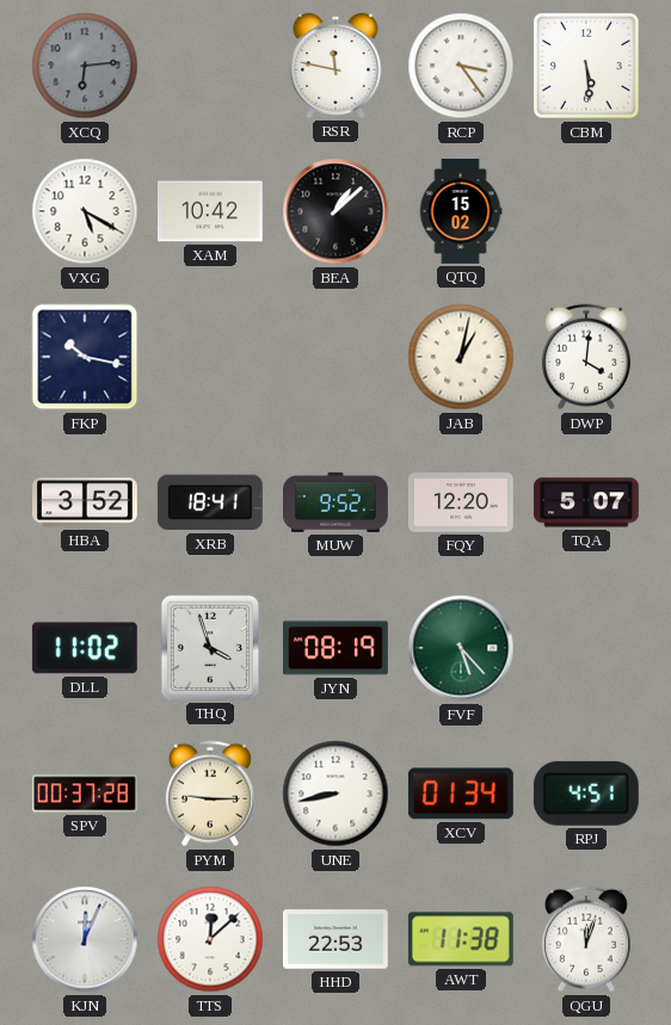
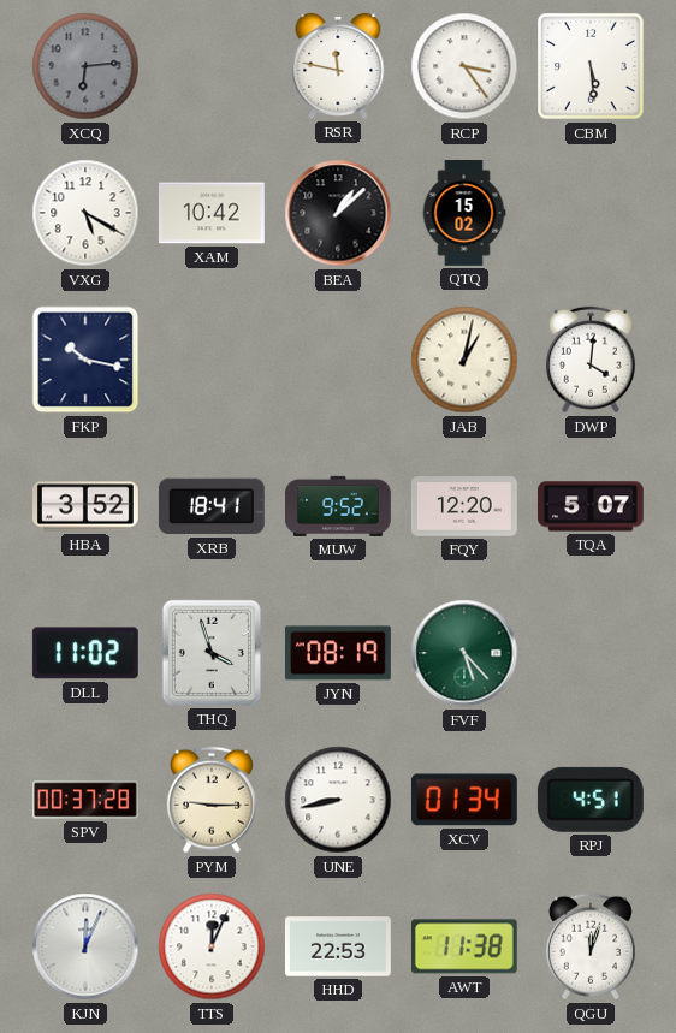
TTS: 12:08 -> 12:04 (212, 946)
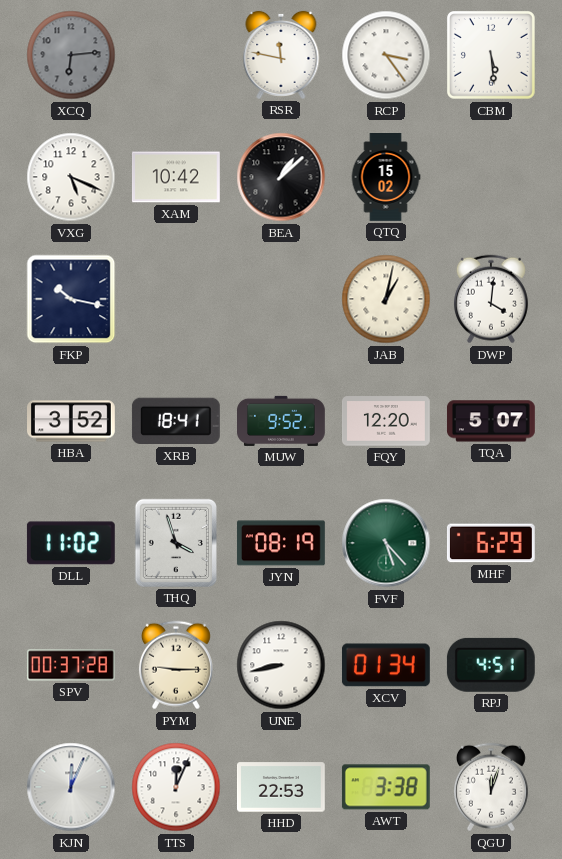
VXG: 5:20 -> 5:19 (71, 177)
MHF: none -> 6:29 (491, 543)
AWT: 11:38 -> 3:38 (386, 787)
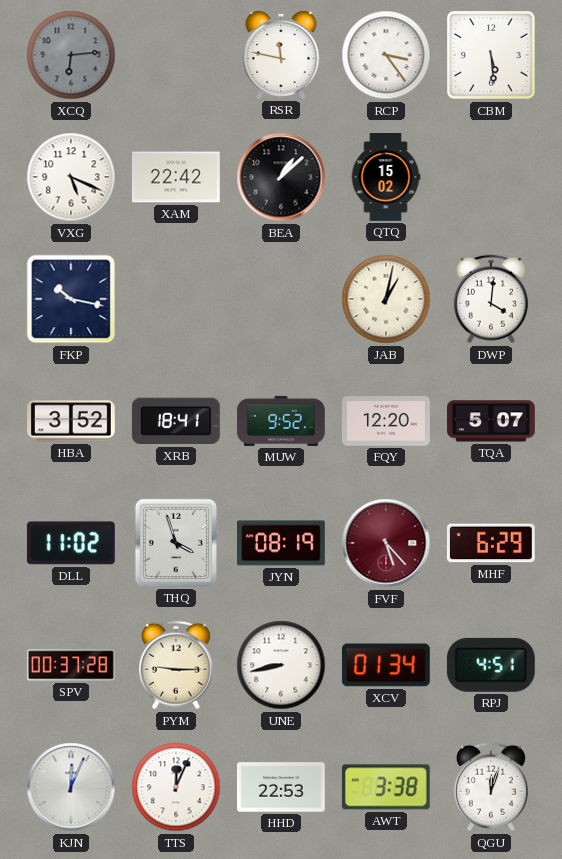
XAM: 10:42 -> 22:42 (176, 177)
FVF dial: green -> burgundy (386, 543)
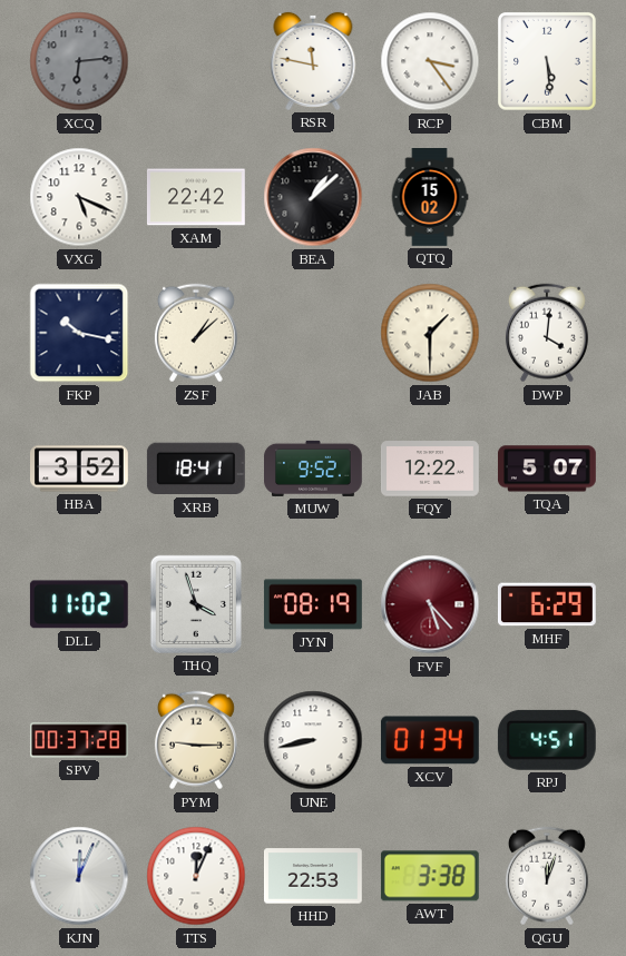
ZSF: none -> 1:08 (196, 333)
JAB: 1:02 -> 1:30 (430, 333)
FQY: 12:20 -> 12:22 (431, 469)
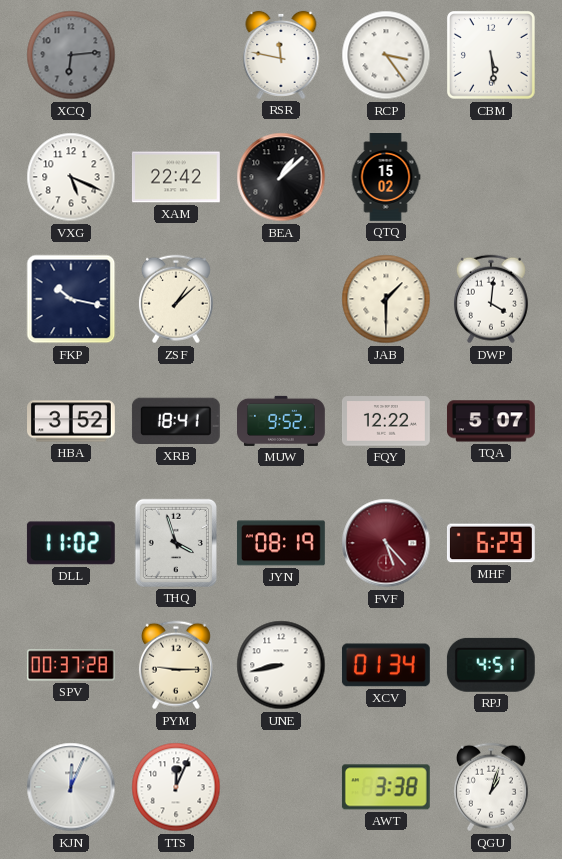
HHD: 22:53 -> none (314, 876)
QGU: 12:03 -> 1:03 (491, 787)
